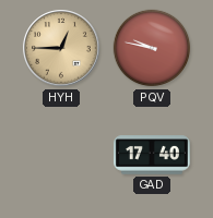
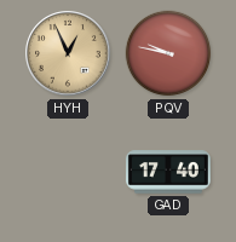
HYH: 12:45 -> 12:56 (68, 53)
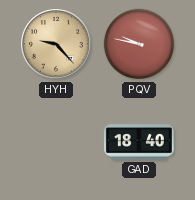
HYH: 12:56 -> 9:23 (56, 44)
GAD: 17:40 -> 18:40 (139, 142)
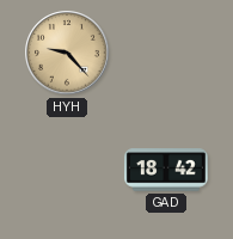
PQV: 9:47 -> none (139, 44)
GAD: 18:40 -> 18:42 (166, 170)
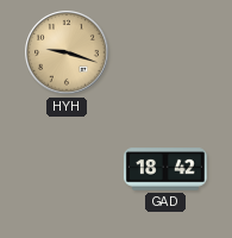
HYH: 9:23 -> 9:18 (67, 52)
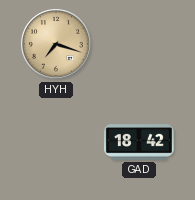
HYH: 9:18 -> 7:18 (56, 44)
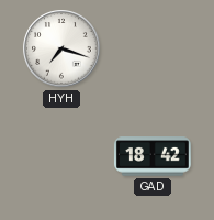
HYH dial: champagne -> white (61, 48)
